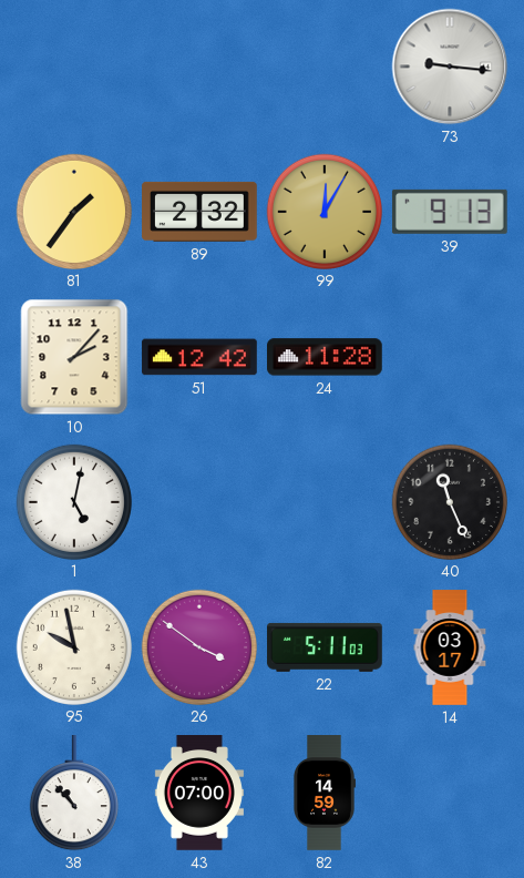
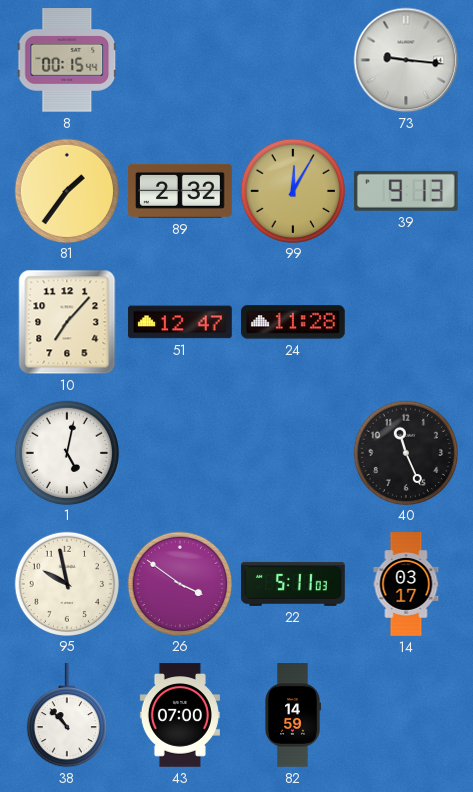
8: none -> 00:15 (67, 61)
10: 2:07 -> 7:07 (67, 322)
51: 12:42 -> 12:47 (180, 322)
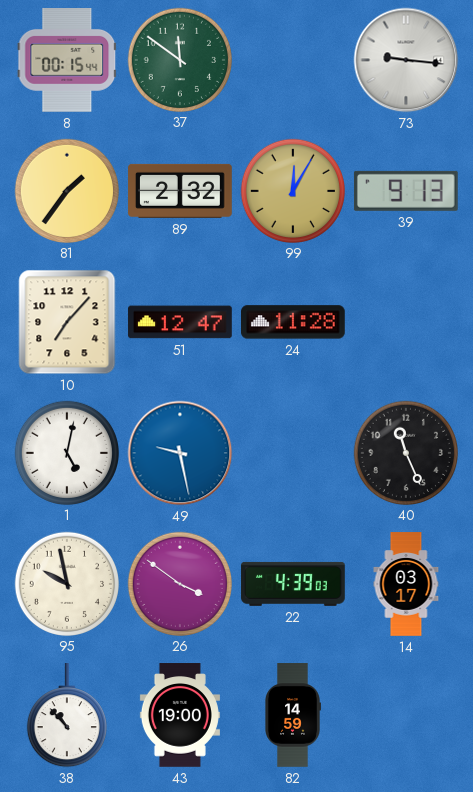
37: none -> 11:51 (179, 59)
49: none -> 9:28 (180, 453)
22: 5:11 -> 4:39 (293, 584)
43: 07:00 -> 19:00 (180, 715)
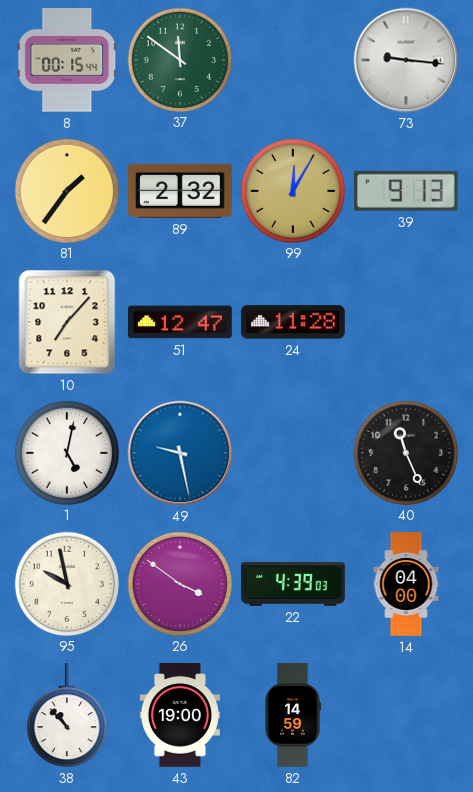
14: 03:17 -> 04:00 (406, 584)
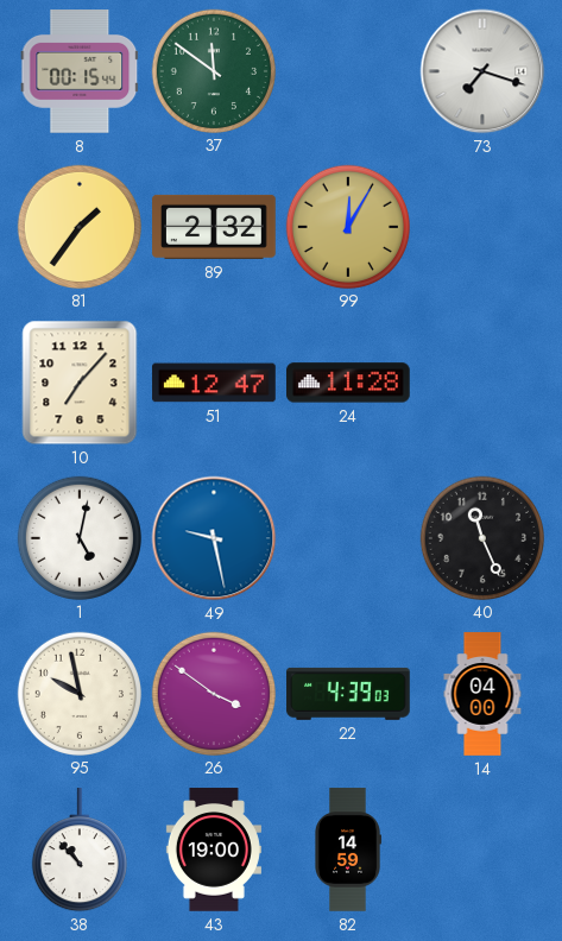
73: 9:16 -> 7:18 (482, 71)
39: 9:13 -> none (406, 191)
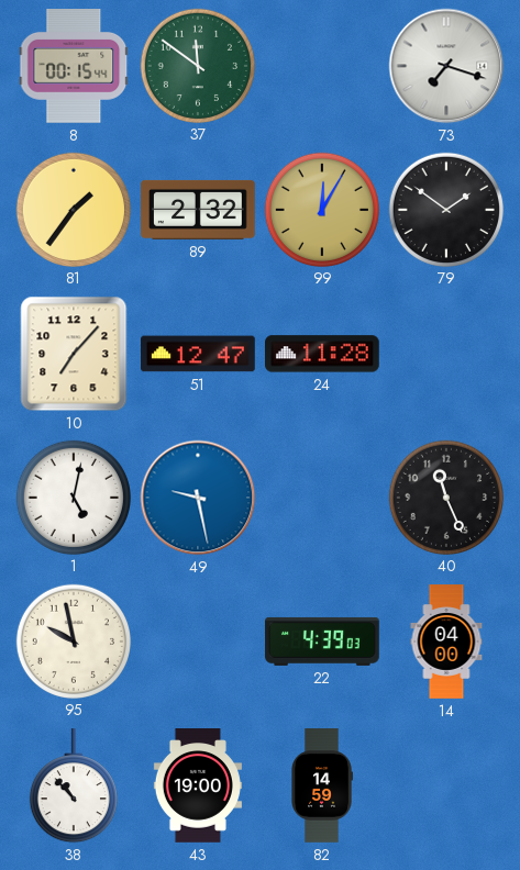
79: none -> 1:51 (445, 209)
26: 3:51 -> none (213, 693)
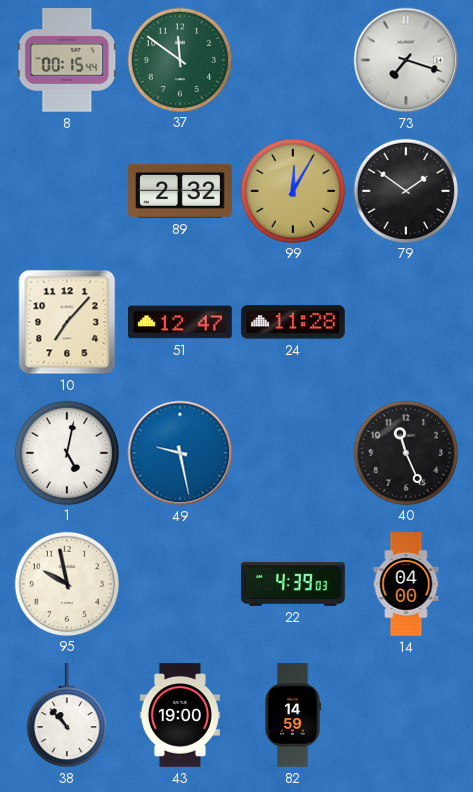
81: 1:36 -> none (73, 209)
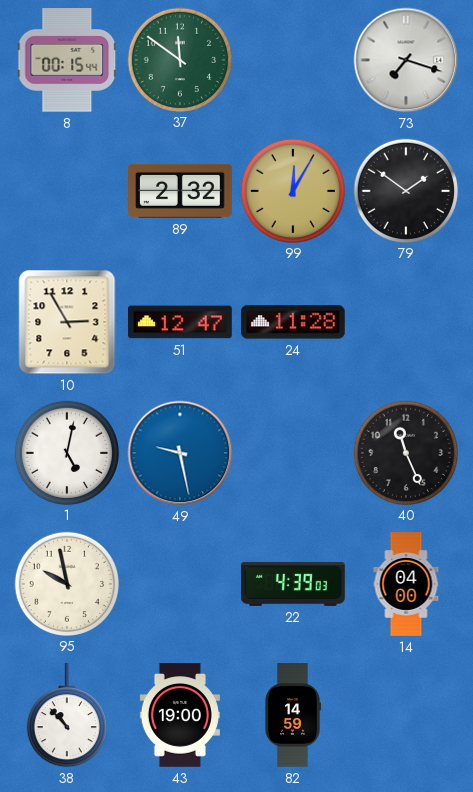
10: 7:07 -> 2:55 (67, 322)
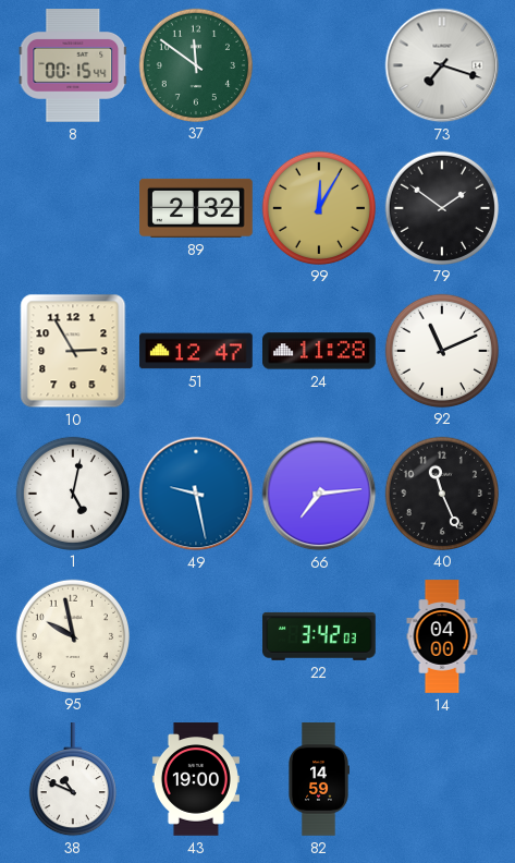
92: none -> 11:11 (441, 350)
66: none -> 7:14 (319, 494)
22: 4:39 -> 3:42 (319, 636)
38: 10:53 -> 10:49 (73, 780)
